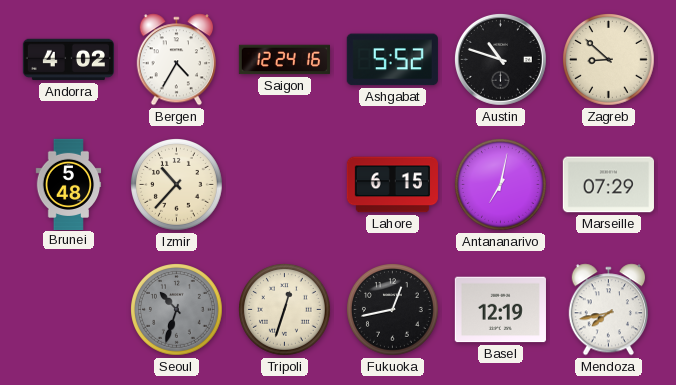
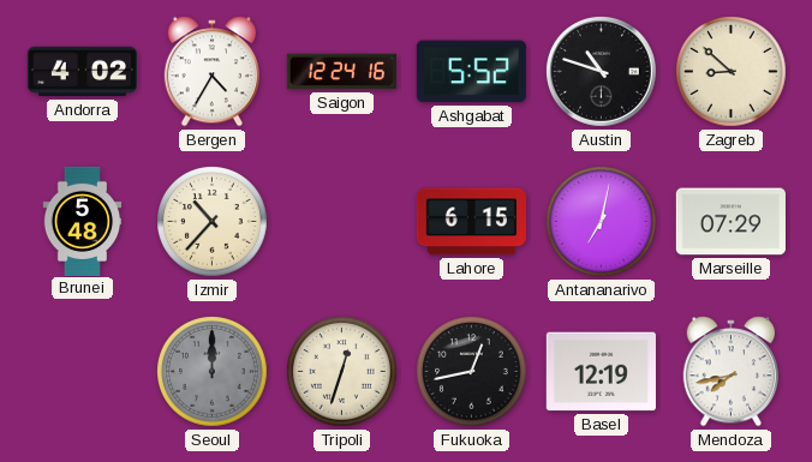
Seoul: 10:33 -> 12:00 (213, 372)
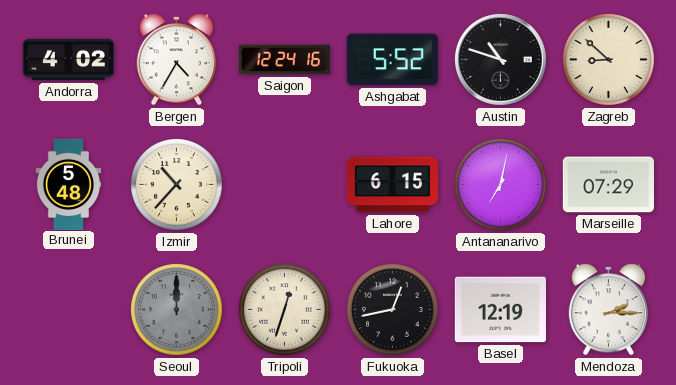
Mendoza: 7:43 -> 2:15 (608, 310)
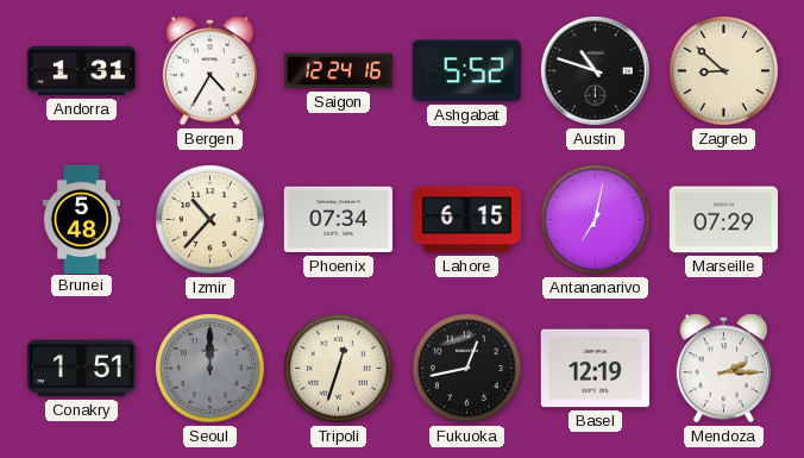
Andorra: 4:02 -> 1:31 (81, 71)
Phoenix: none -> 07:34 (338, 220)
Conakry: none -> 1:51 (81, 369)
